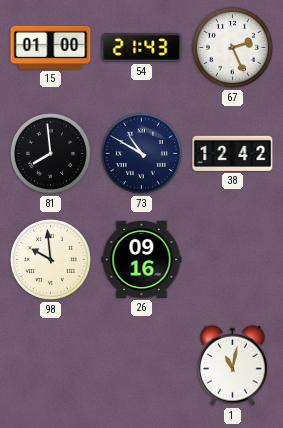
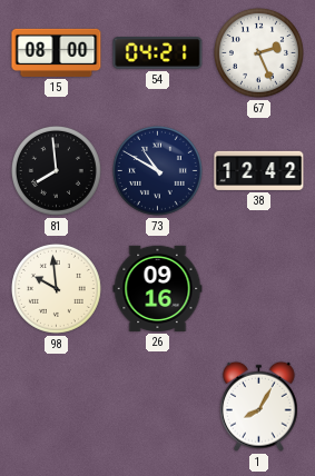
15: 01:00 -> 08:00 (57, 52)
54: 21:43 -> 04:21 (158, 53)
1: 11:02 -> 8:05 (259, 406)
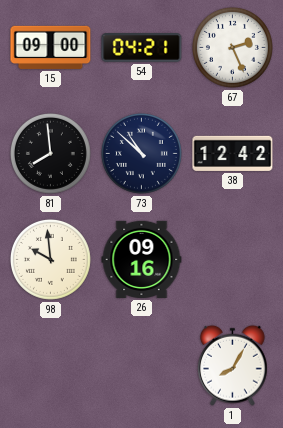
15: 08:00 -> 09:00 (51, 47)
73: 10:50 -> 10:52 (141, 153)
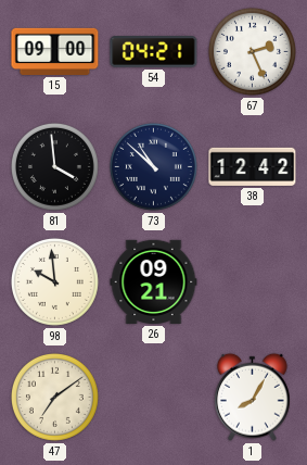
81: 7:59 -> 3:59 (54, 166)
26: 09:16 -> 09:21 (154, 281)
47: none -> 7:09 (54, 397)
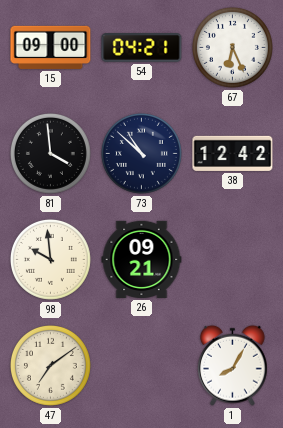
67: 2:26 -> 6:26 (232, 47)
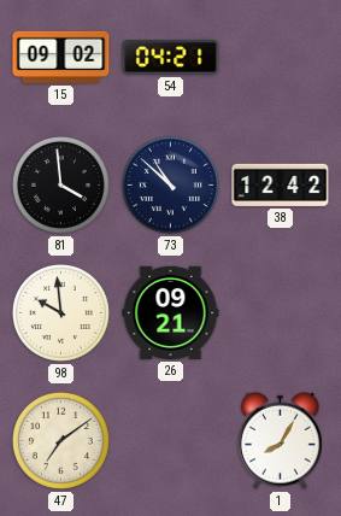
15: 09:00 -> 09:02 (61, 57)
67: 6:26 -> none (232, 47)
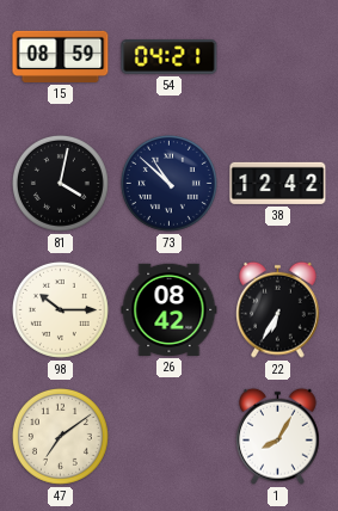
15: 09:02 -> 08:59 (61, 56)
81: 3:59 -> 4:02 (60, 183)
98: 9:59 -> 10:15 (60, 309)
26: 09:21 -> 08:42 (170, 309)
22: none -> 6:35 (278, 309)
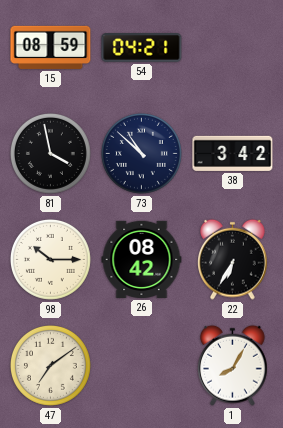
81: 4:02 -> 3:58 (50, 153)
38: 12:42 -> 3:42 (233, 153)
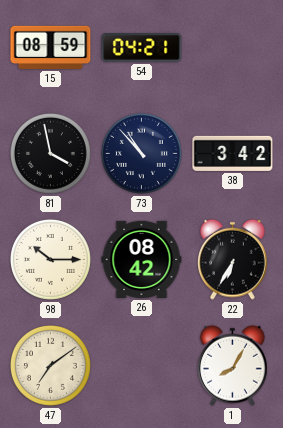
73: 10:52 -> 10:53 (141, 153)
